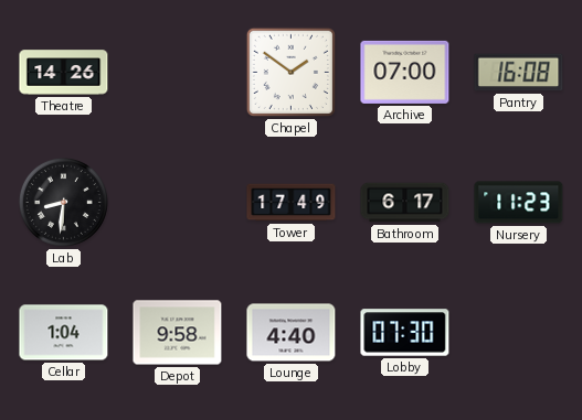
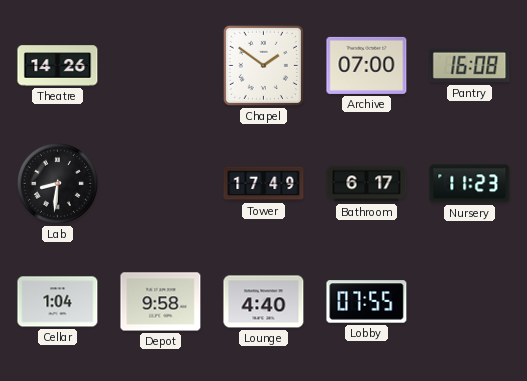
Lobby: 07:30 -> 07:55 (367, 302)
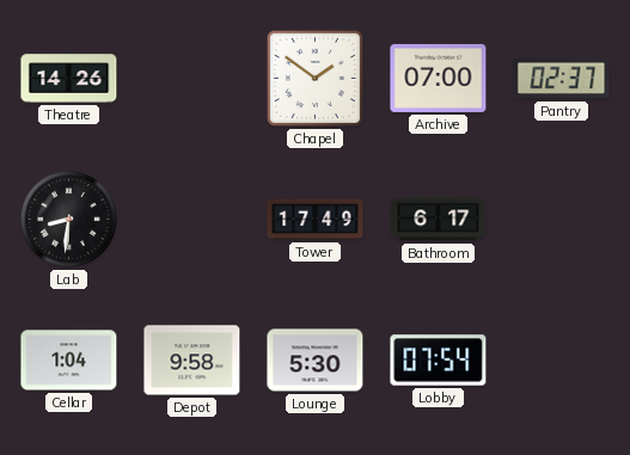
Pantry: 16:08 -> 02:37 (562, 79)
Nursery: 11:23 -> none (470, 184)
Lounge: 4:40 -> 5:30 (316, 361)
Lobby: 07:55 -> 07:54 (439, 361)
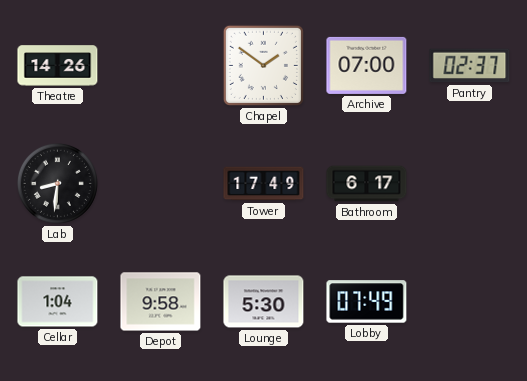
Lobby: 07:54 -> 07:49 (367, 302)
